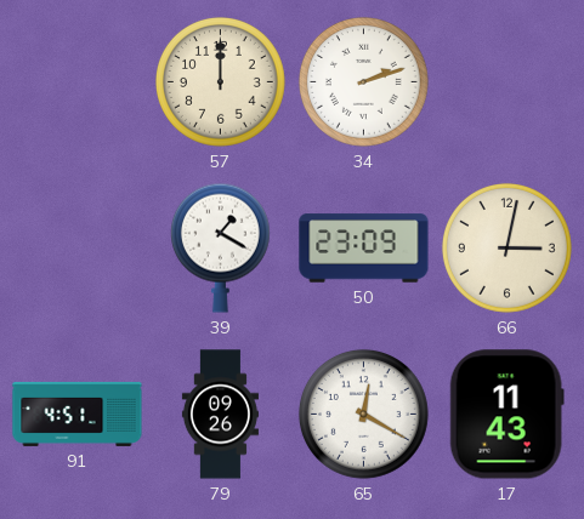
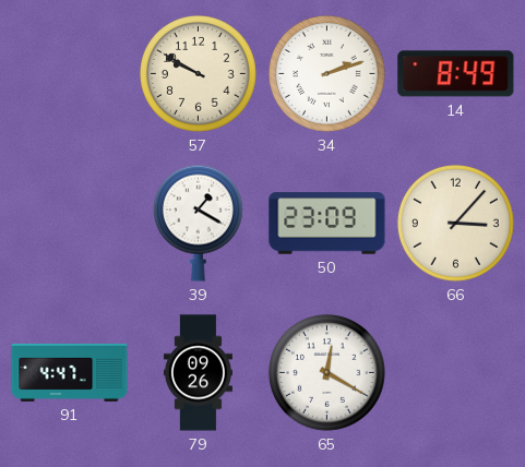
57: 12:00 -> 9:50 (198, 73)
14: none -> 8:49 (456, 74)
66: 3:02 -> 3:07 (455, 223)
91: 4:51 -> 4:47 (70, 372)
17: 11:43 -> none (506, 415)
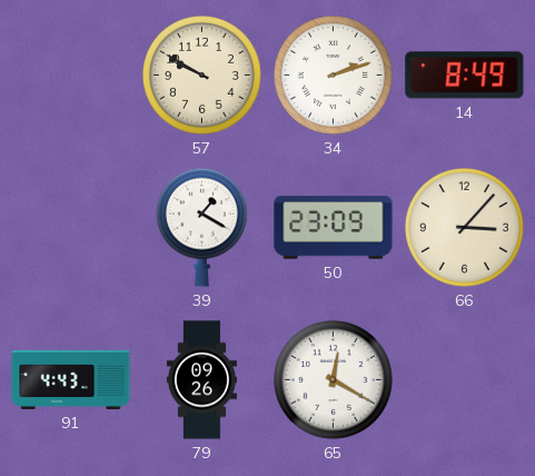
91: 4:47 -> 4:43 (71, 379)
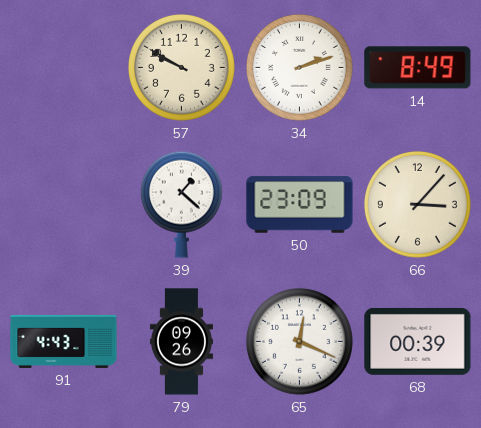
39: 1:20 -> 1:22 (181, 204)
65: 12:20 -> 12:19 (299, 341)
68: none -> 00:39 (418, 341)
